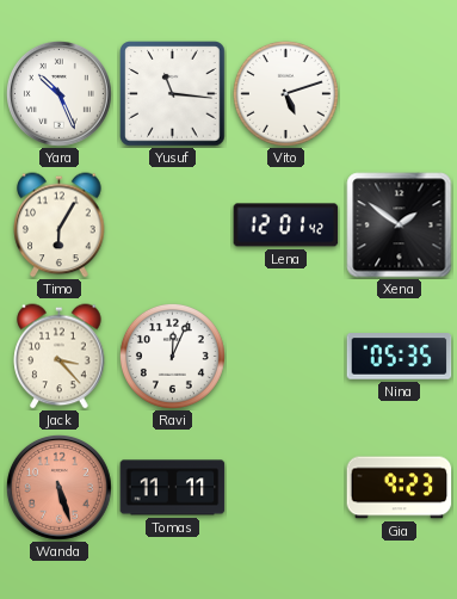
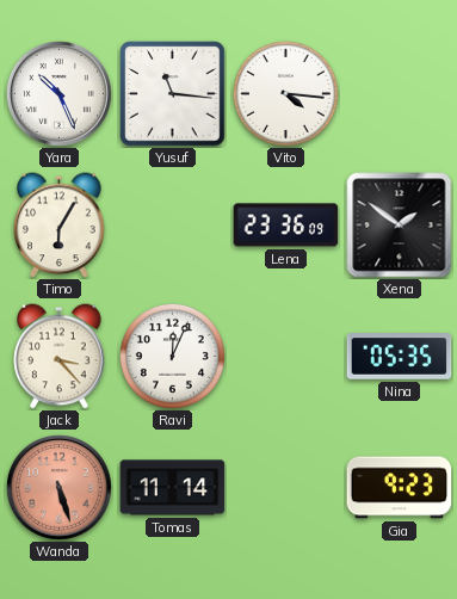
Vito: 5:12 -> 4:16 (285, 93)
Lena: 12:01 -> 23:36 (286, 226)
Tomas: 11:11 -> 11:14 (173, 488)
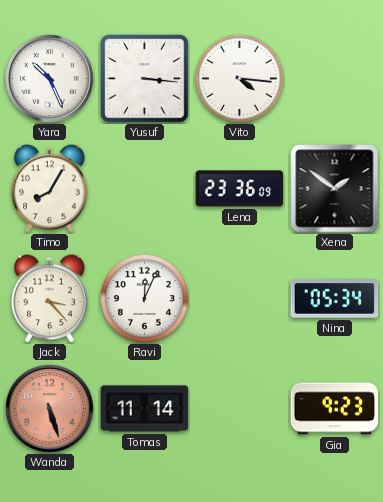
Yusuf: 11:16 -> 3:16 (145, 79)
Timo: 6:05 -> 8:05 (50, 189)
Nina: 05:35 -> 05:34 (335, 299)
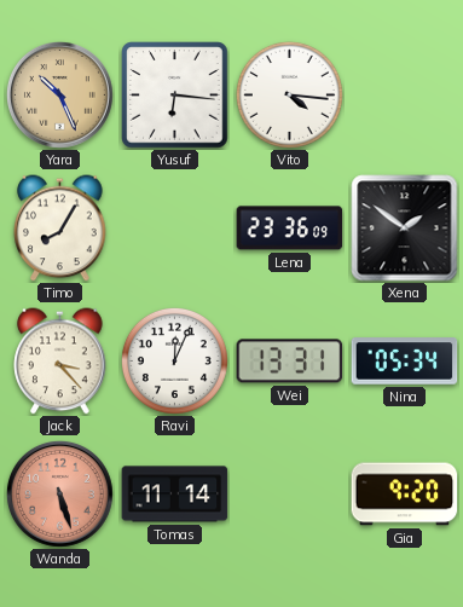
Yara dial: white -> champagne (59, 94)
Yusuf: 3:16 -> 6:16 (175, 96)
Wei: none -> 13:31 (290, 362)
Gia: 9:23 -> 9:20 (405, 495)
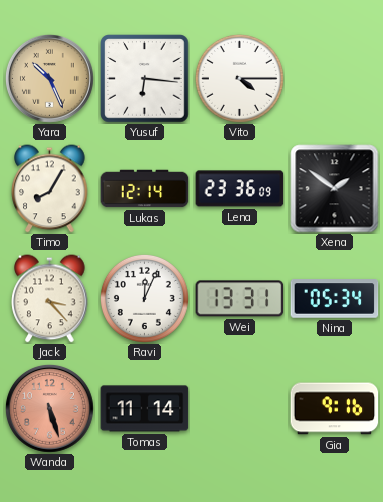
Vito: 4:16 -> 4:15 (239, 78)
Lukas: none -> 12:14 (145, 189)
Gia: 9:20 -> 9:16 (335, 409)
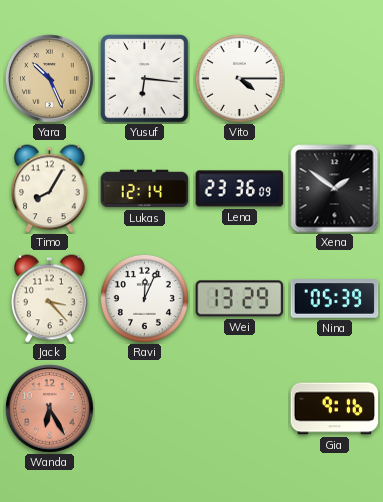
Wei: 13:31 -> 13:29 (240, 299)
Nina: 05:34 -> 05:39 (335, 299)
Wanda: 5:27 -> 6:25 (49, 408)
Tomas: 11:14 -> none (145, 409)
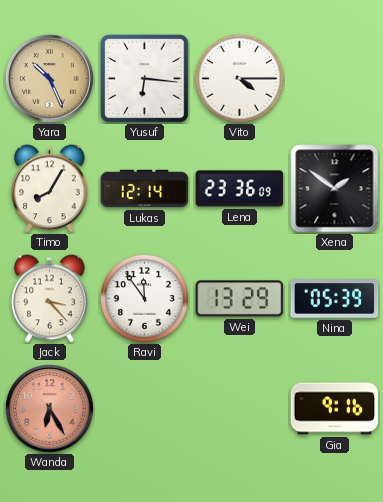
Ravi: 12:04 -> 11:54 (144, 298)
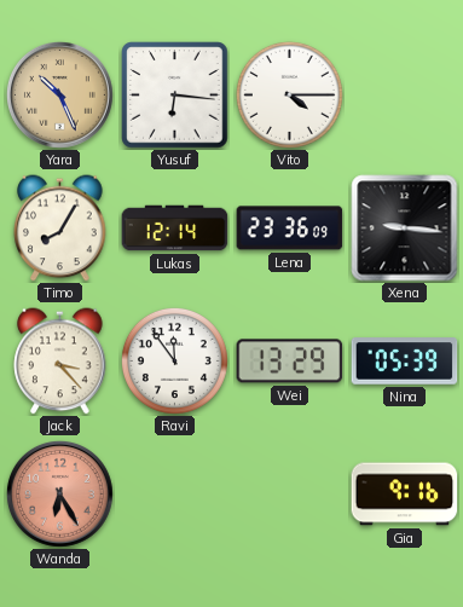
Xena: 1:51 -> 9:16 (405, 229)
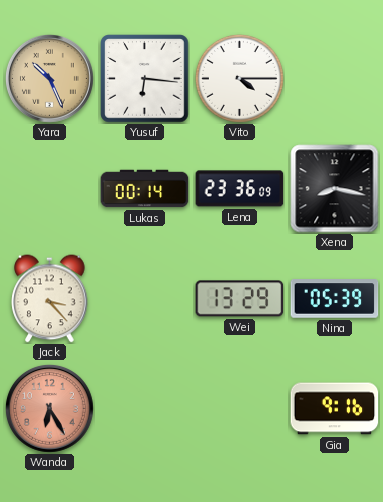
Timo: 8:05 -> none (60, 229)
Lukas: 12:14 -> 00:14 (145, 189)
Xena: 9:16 -> 8:17 (335, 189)
Ravi: 11:54 -> none (174, 360)
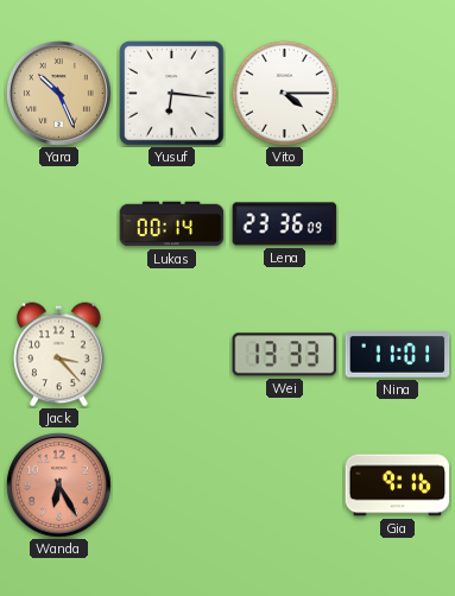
Xena: 8:17 -> none (335, 189)
Wei: 13:29 -> 13:33 (285, 355)
Nina: 05:39 -> 11:01 (398, 355)
